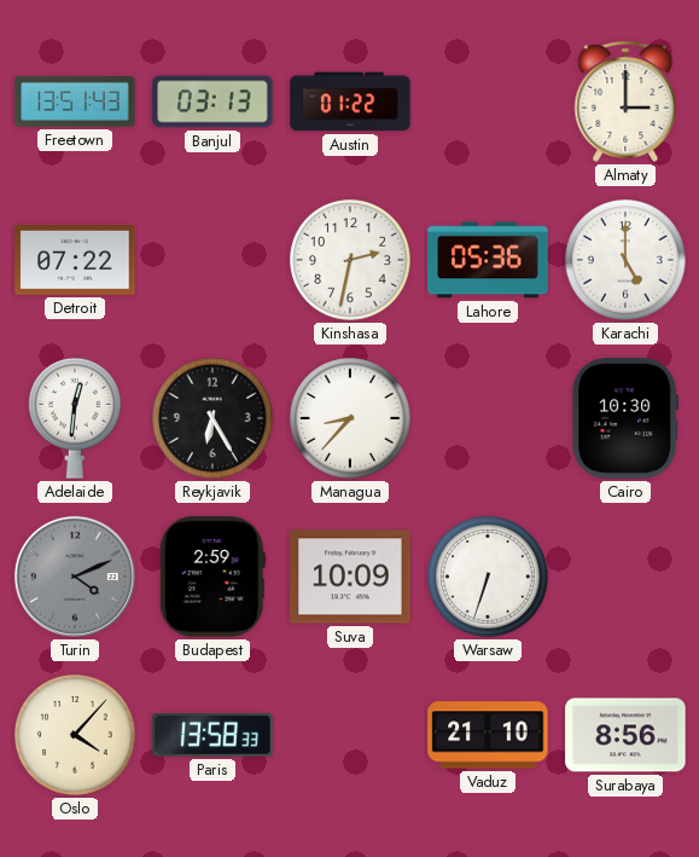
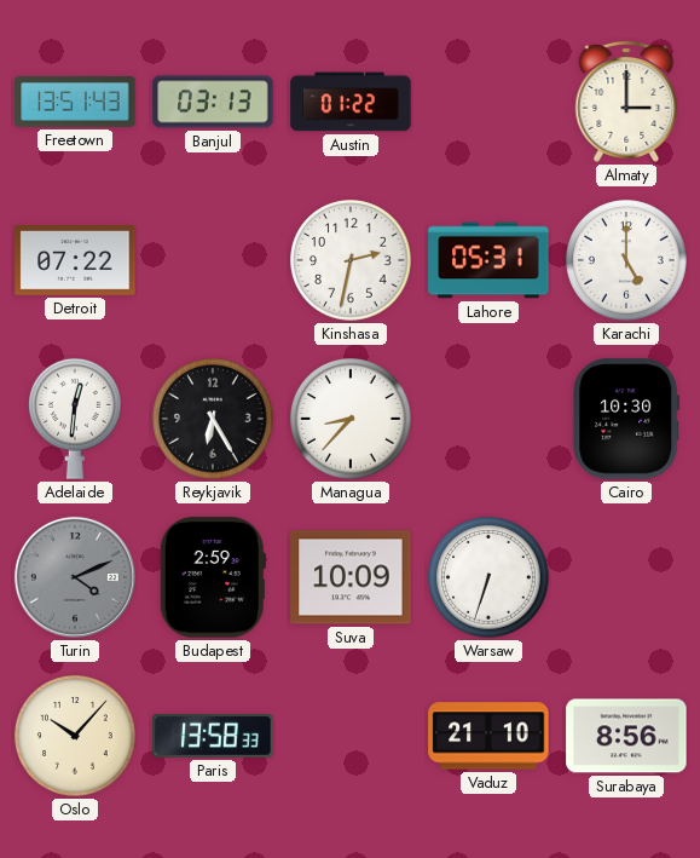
Lahore: 05:36 -> 05:31 (488, 260)
Oslo: 4:07 -> 10:07 (75, 736)
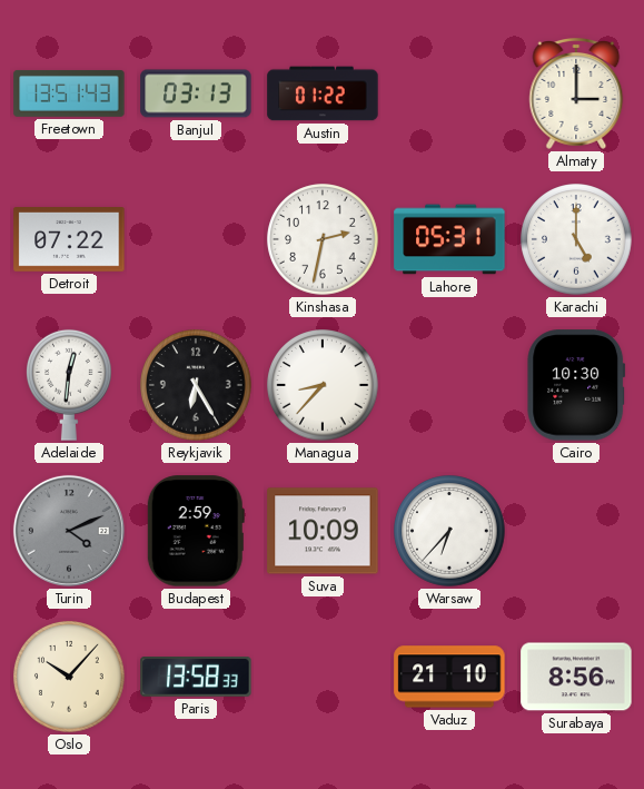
Warsaw: 6:33 -> 6:37 (449, 531)
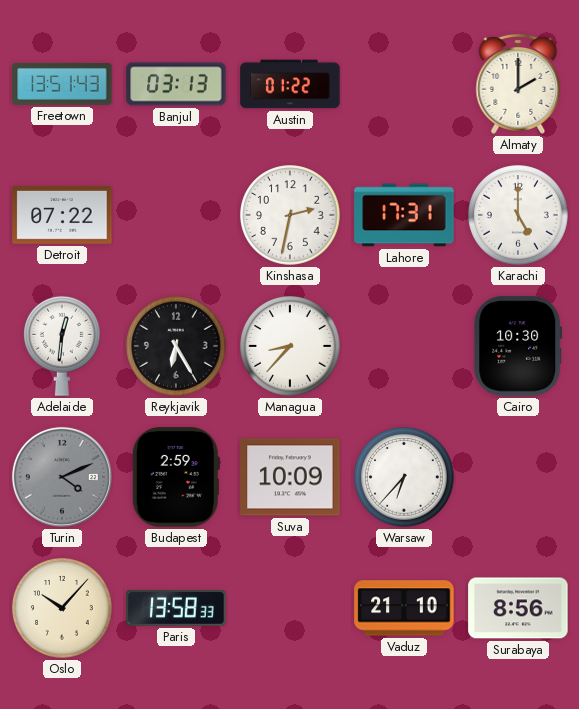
Almaty: 3:00 -> 2:00 (518, 85)
Lahore: 05:31 -> 17:31 (404, 215)
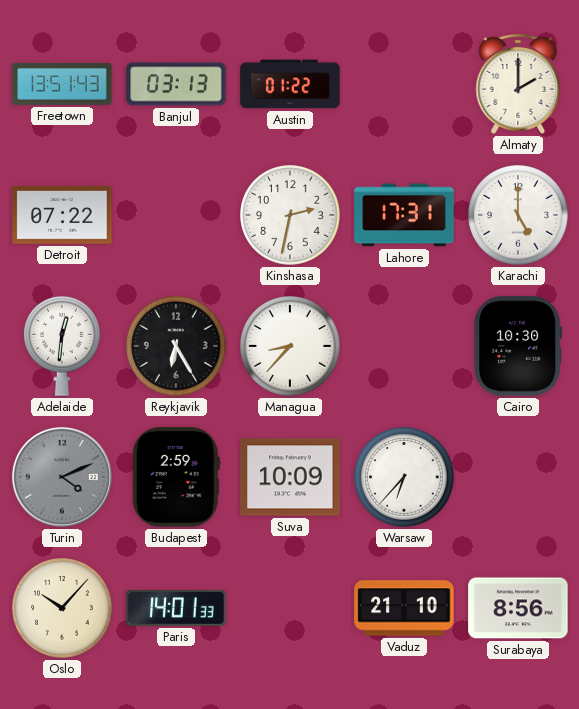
Paris: 13:58 -> 14:01 (176, 609)
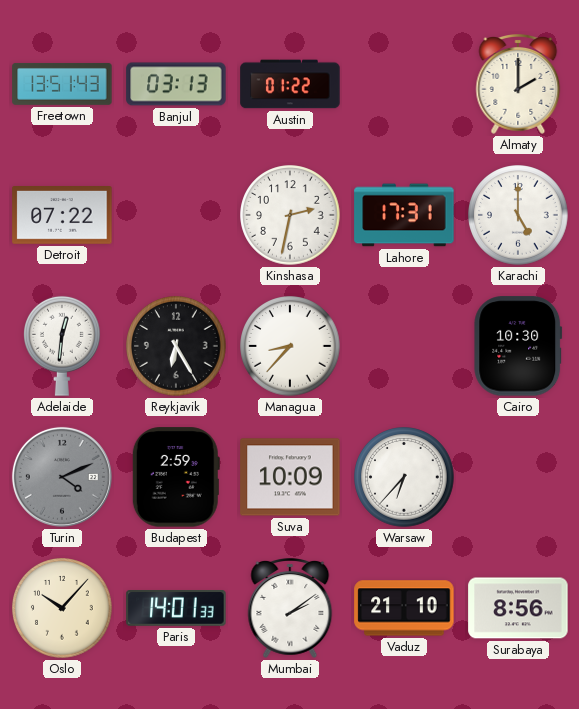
Mumbai: none -> 2:09 (290, 609)
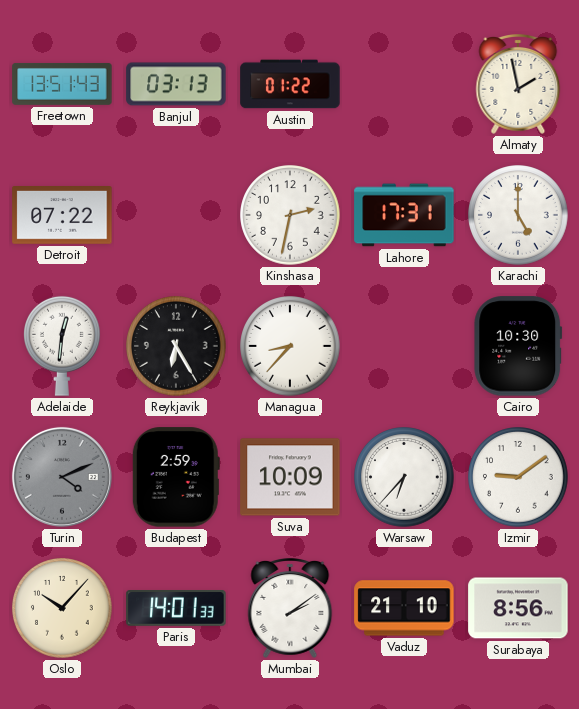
Almaty: 2:00 -> 1:58 (518, 85)
Izmir: none -> 9:09 (518, 477)
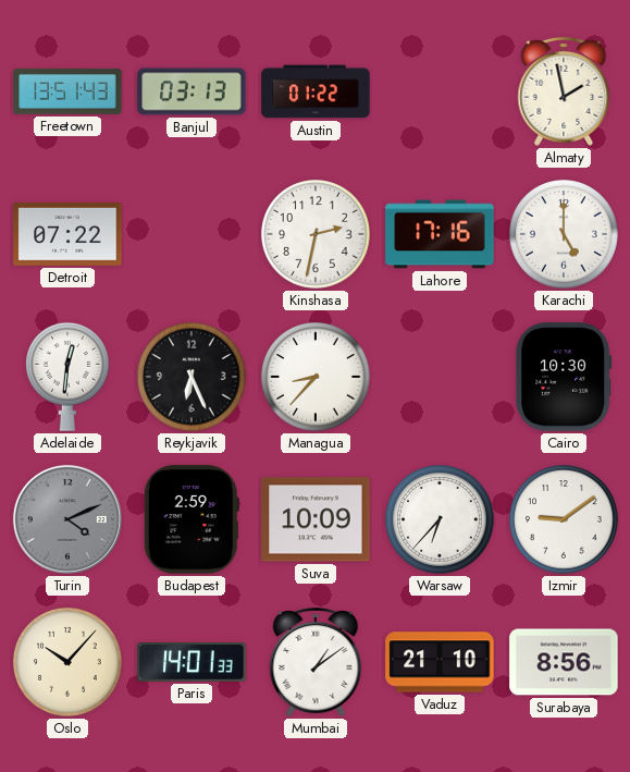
Lahore: 17:31 -> 17:16 (440, 234)
Reykjavik: 6:25 -> 6:26 (192, 377)
Mumbai: 2:09 -> 1:09 (316, 663)
